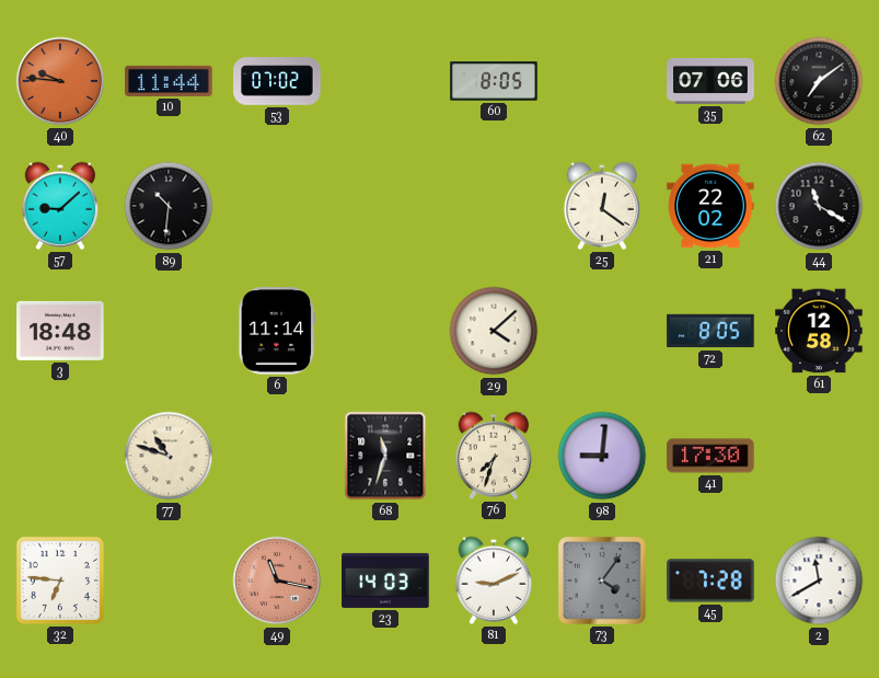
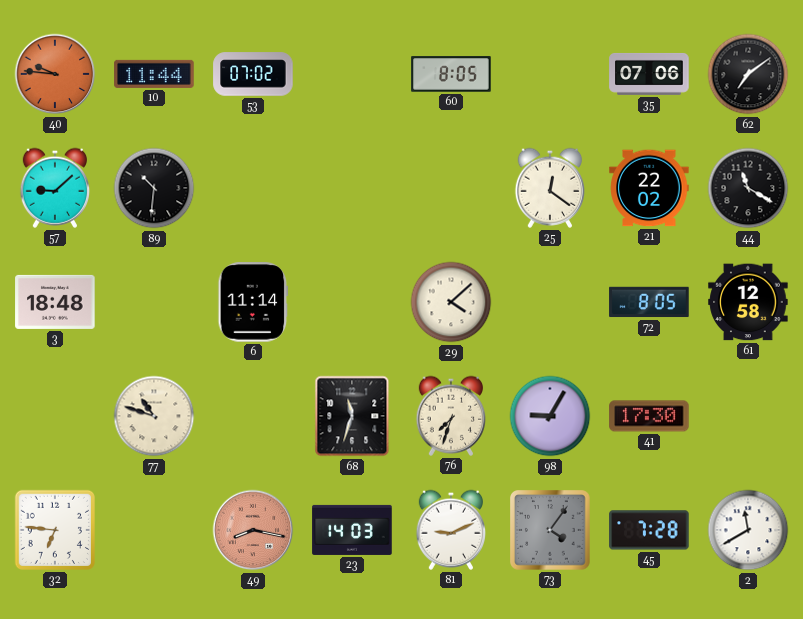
98: 9:01 -> 9:05 (550, 416)
49: 11:17 -> 8:17 (253, 530)
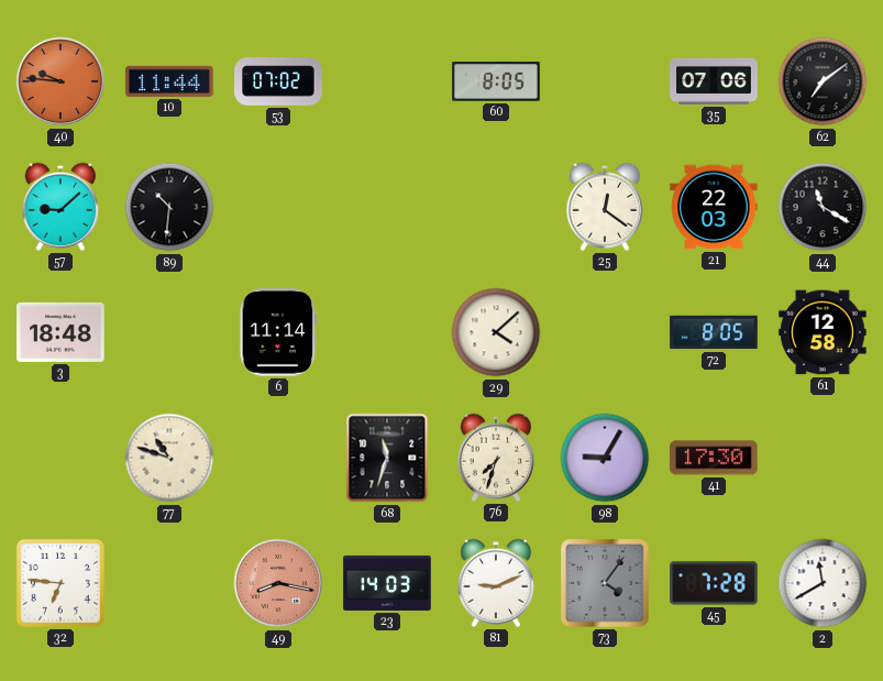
21: 22:02 -> 22:03 (714, 207)
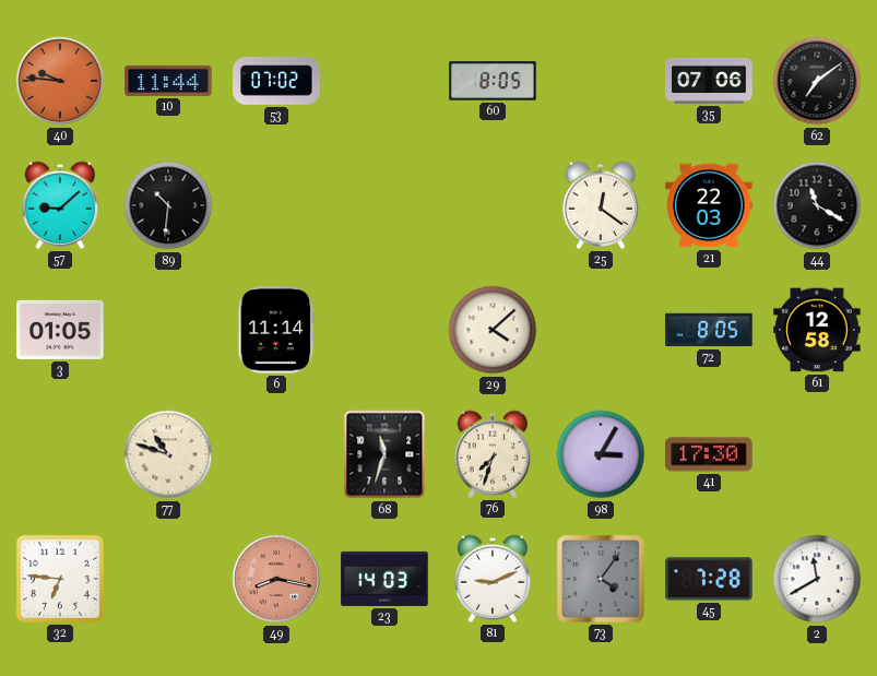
3: 18:48 -> 01:05 (60, 330)
98: 9:05 -> 3:05 (601, 454)
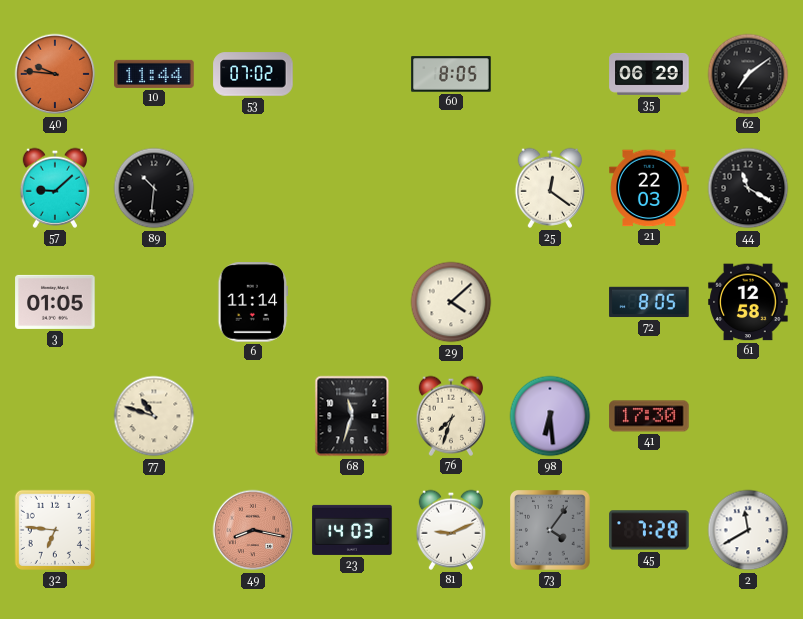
35: 07:06 -> 06:29 (649, 74)
98: 3:05 -> 6:29 (550, 416)
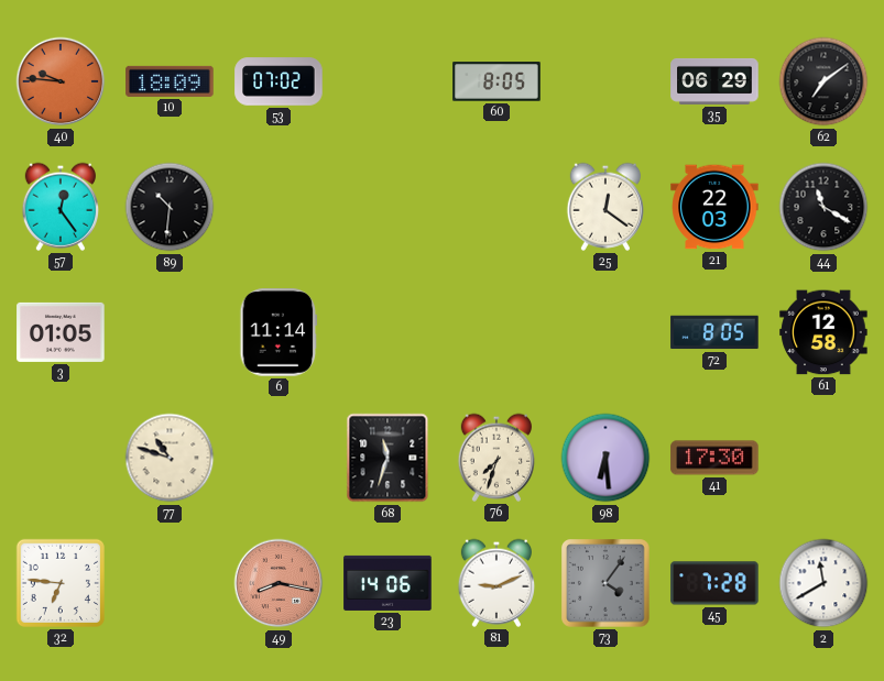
10: 11:44 -> 18:09 (170, 81)
57: 9:08 -> 12:24 (59, 207)
29: 4:08 -> none (451, 302)
23: 14:03 -> 14:06 (388, 583)
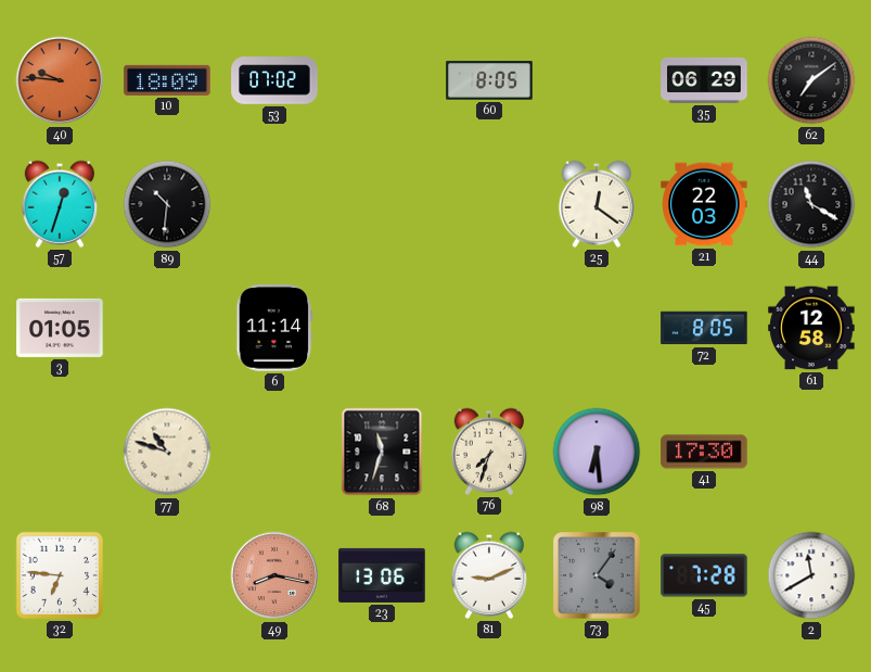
57: 12:24 -> 12:33 (59, 204)
23: 14:06 -> 13:06 (382, 575)
